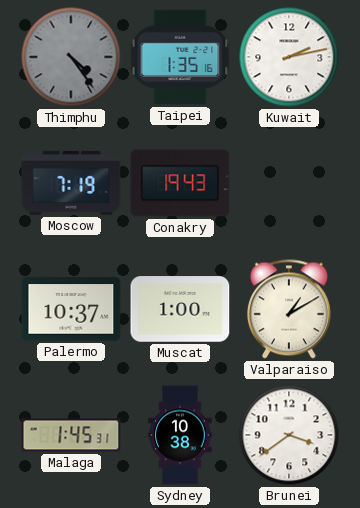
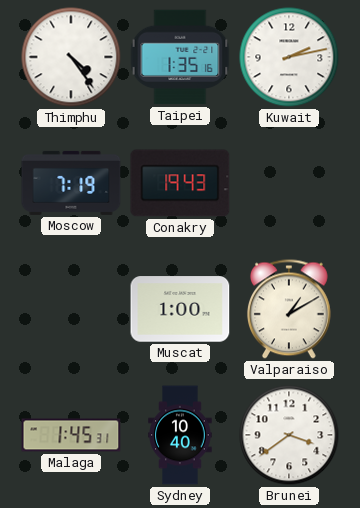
Thimphu dial: grey -> white (71, 57)
Palermo: 10:37 -> none (71, 309)
Sydney: 10:38 -> 10:40 (180, 435)
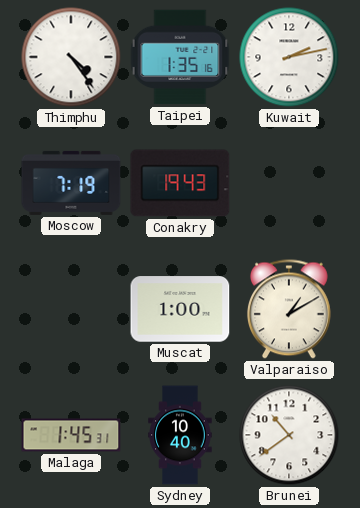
Brunei: 3:39 -> 10:39 (289, 435)
